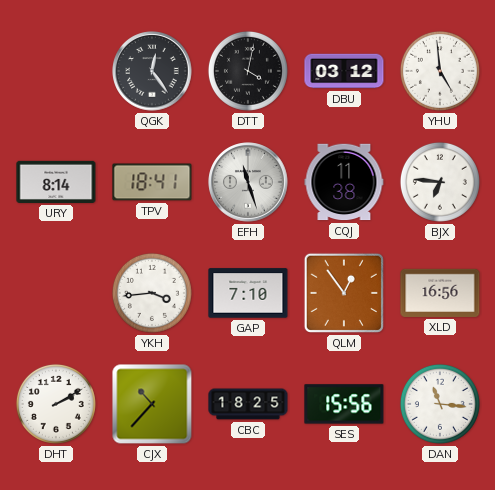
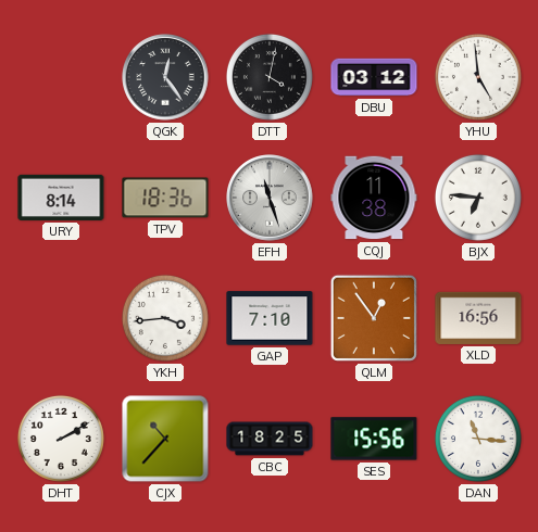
TPV: 18:41 -> 18:36 (165, 198)
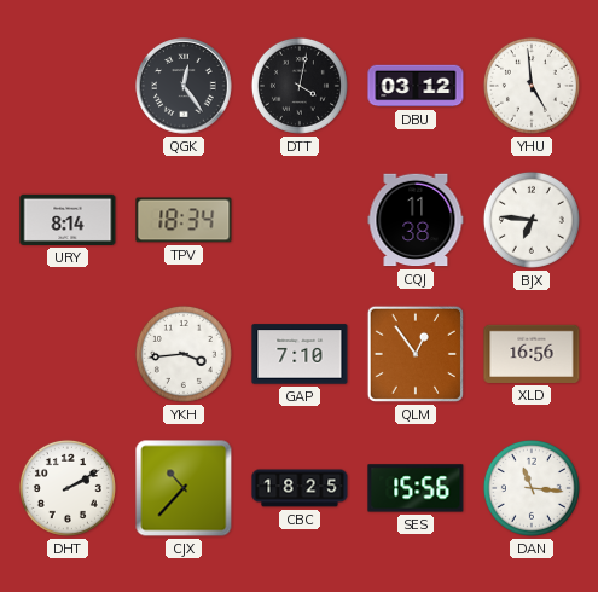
TPV: 18:36 -> 18:34 (184, 220)
EFH: 11:27 -> none (270, 198)
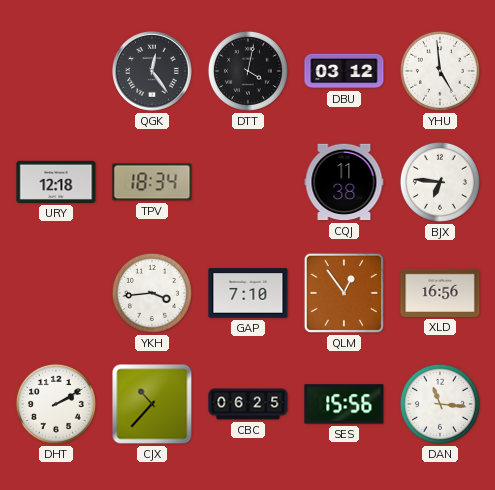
URY: 8:14 -> 12:18 (56, 182)
CBC: 18:25 -> 06:25 (248, 404)
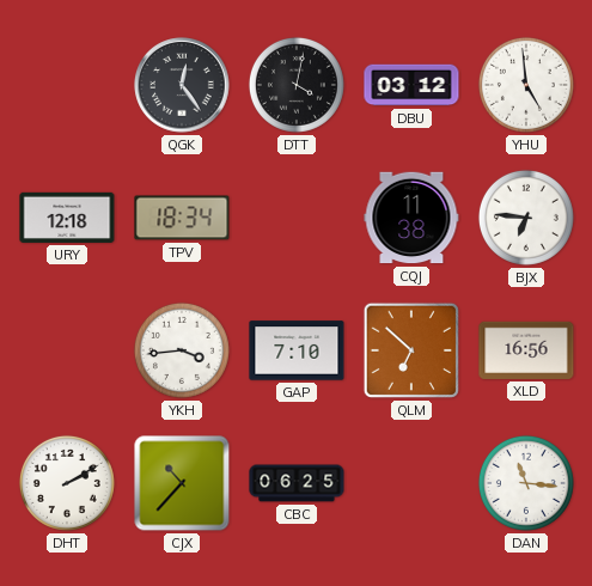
QLM: 12:54 -> 6:52 (411, 350)
SES: 15:56 -> none (344, 404)
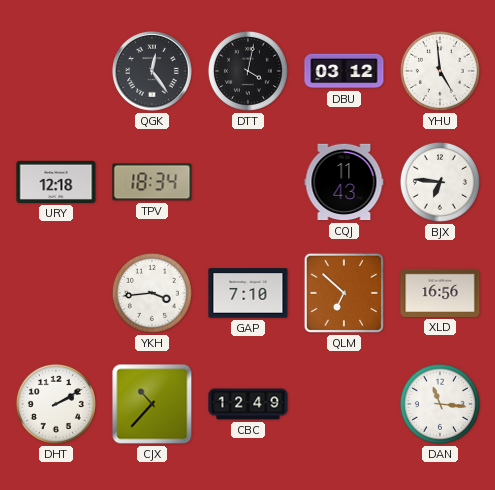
CQJ: 11:38 -> 11:43 (344, 182)
CBC: 06:25 -> 12:49 (248, 404)
